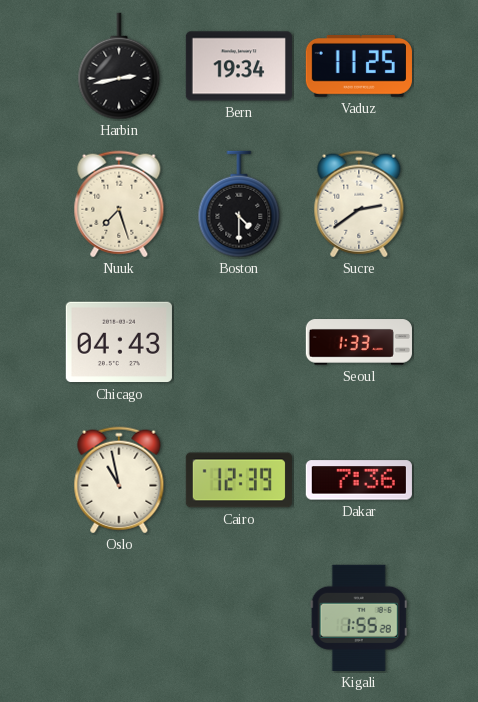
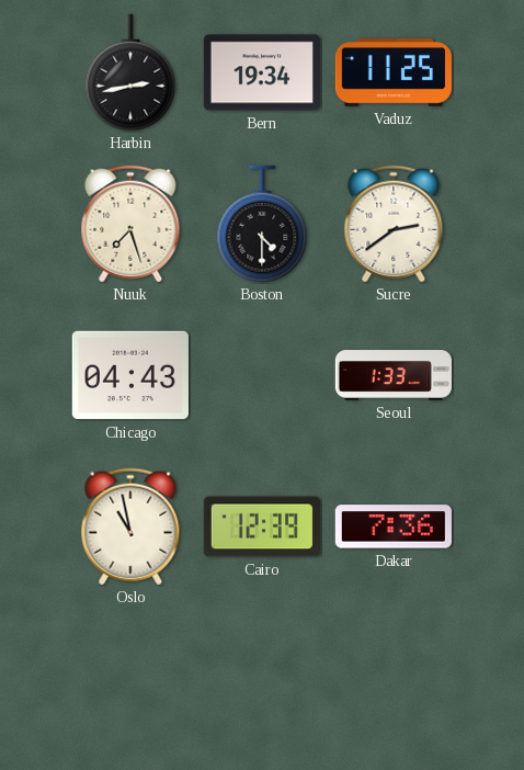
Kigali: 1:55 -> none (359, 618)
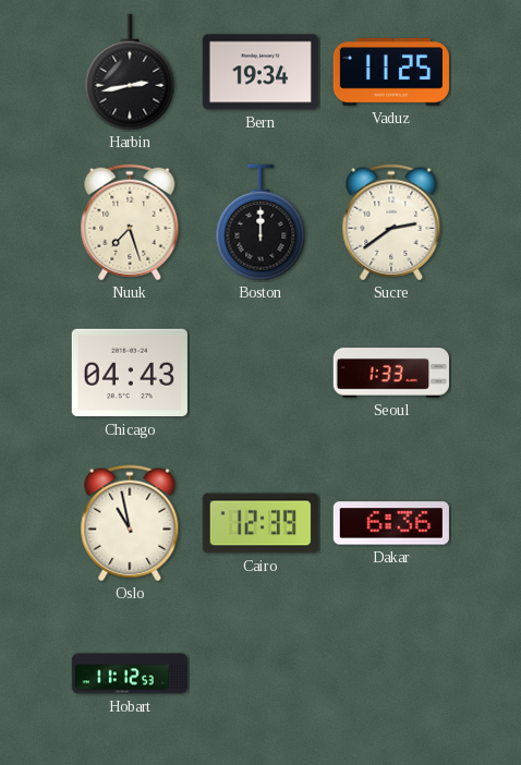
Boston: 4:30 -> 12:00 (260, 222)
Dakar: 7:36 -> 6:36 (391, 523)
Hobart: none -> 11:12 (129, 673)
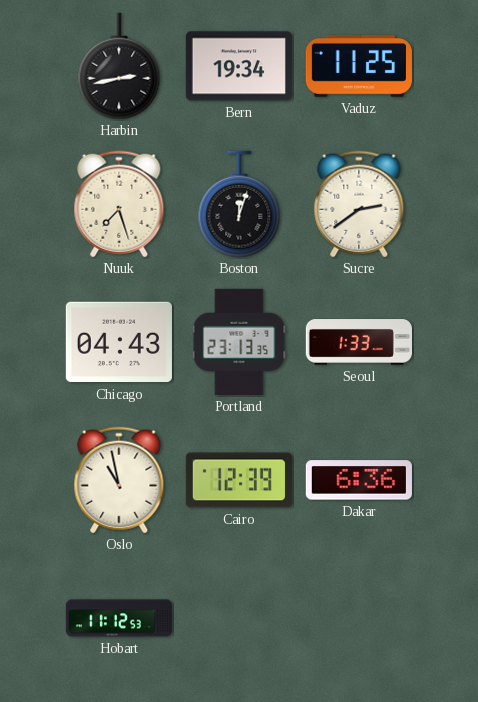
Boston: 12:00 -> 12:03 (239, 204)
Portland: none -> 23:13 (239, 342)
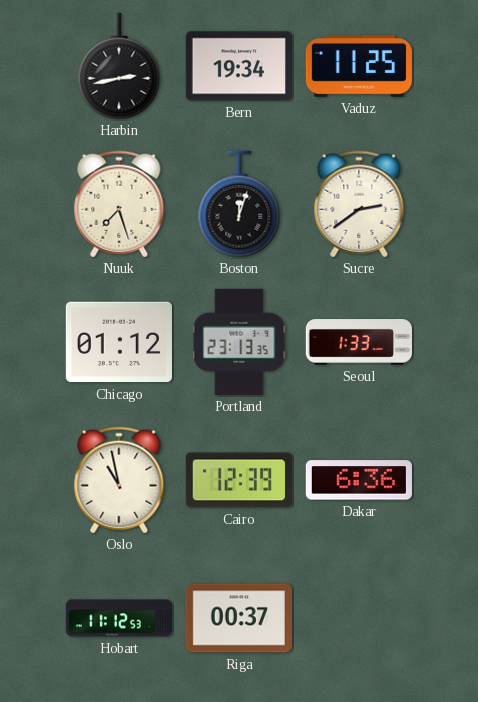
Chicago: 04:43 -> 01:12 (119, 342)
Riga: none -> 00:37 (239, 618)
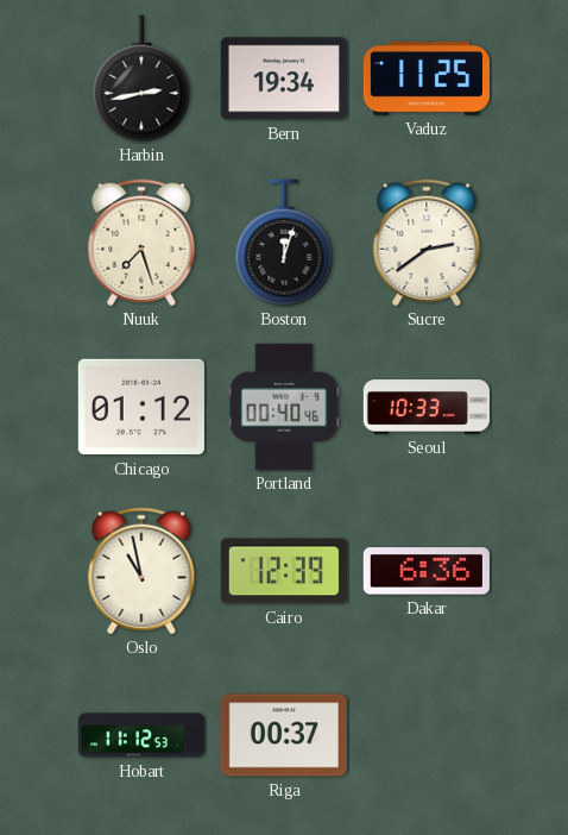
Portland: 23:13 -> 00:40 (284, 407)
Seoul: 1:33 -> 10:33 (427, 407)
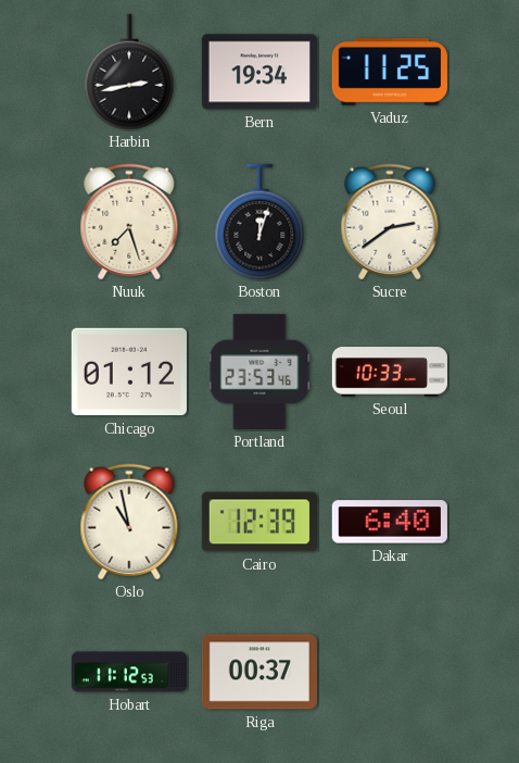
Portland: 00:40 -> 23:53 (259, 372)
Dakar: 6:36 -> 6:40 (390, 522)
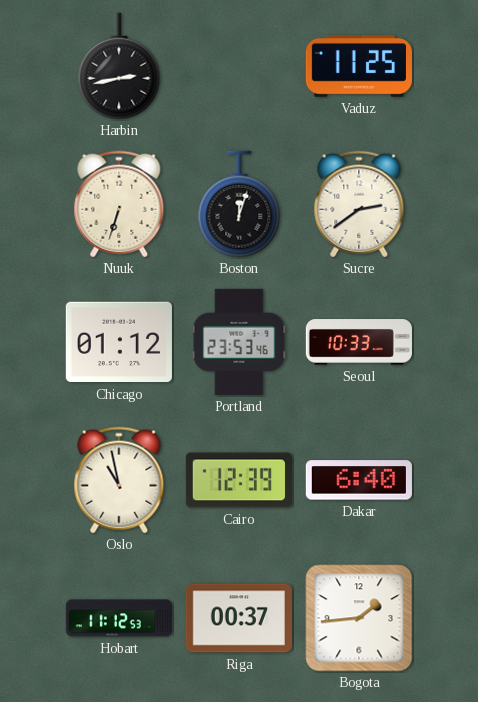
Bern: 19:34 -> none (259, 72)
Nuuk: 7:27 -> 6:33 (119, 204)
Bogota: none -> 1:44 (359, 618)
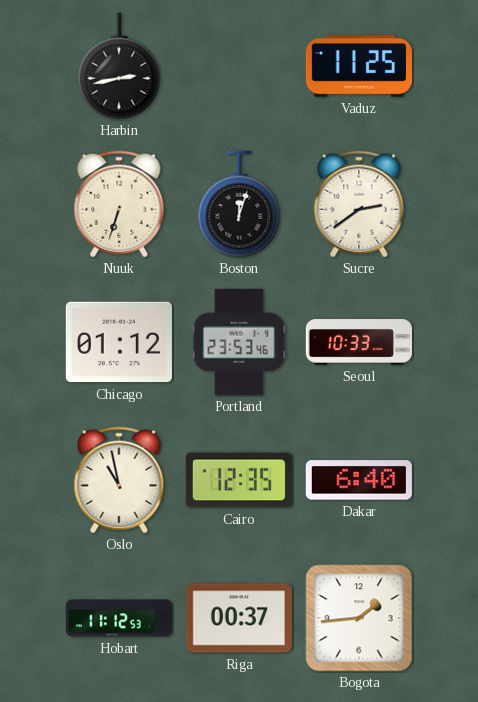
Cairo: 12:39 -> 12:35 (239, 480)
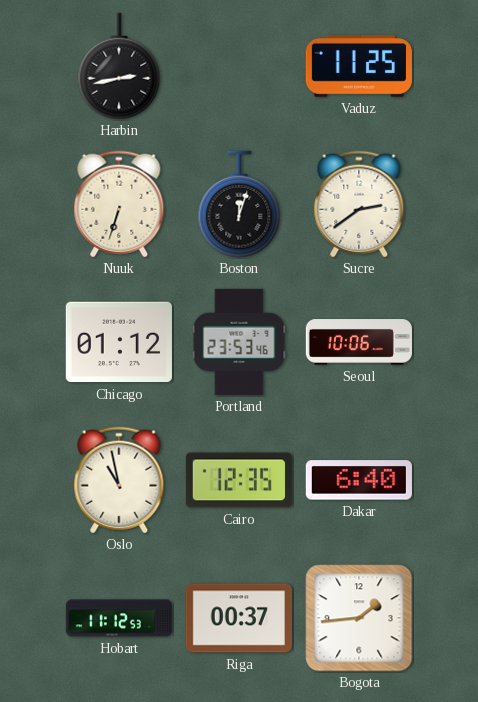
Seoul: 10:33 -> 10:06 (359, 342)
